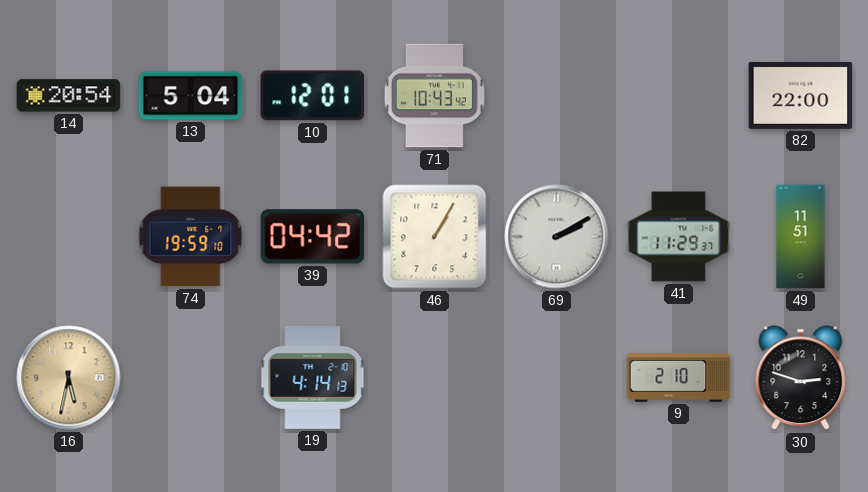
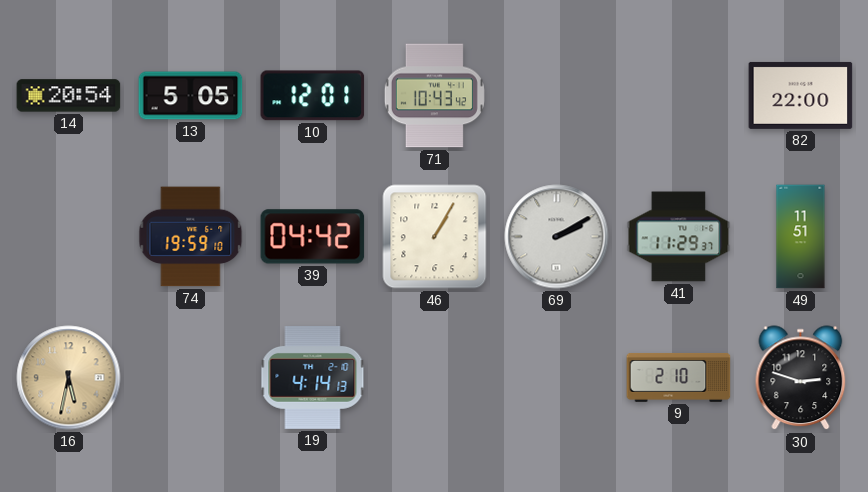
13: 5:04 -> 5:05 (191, 96)
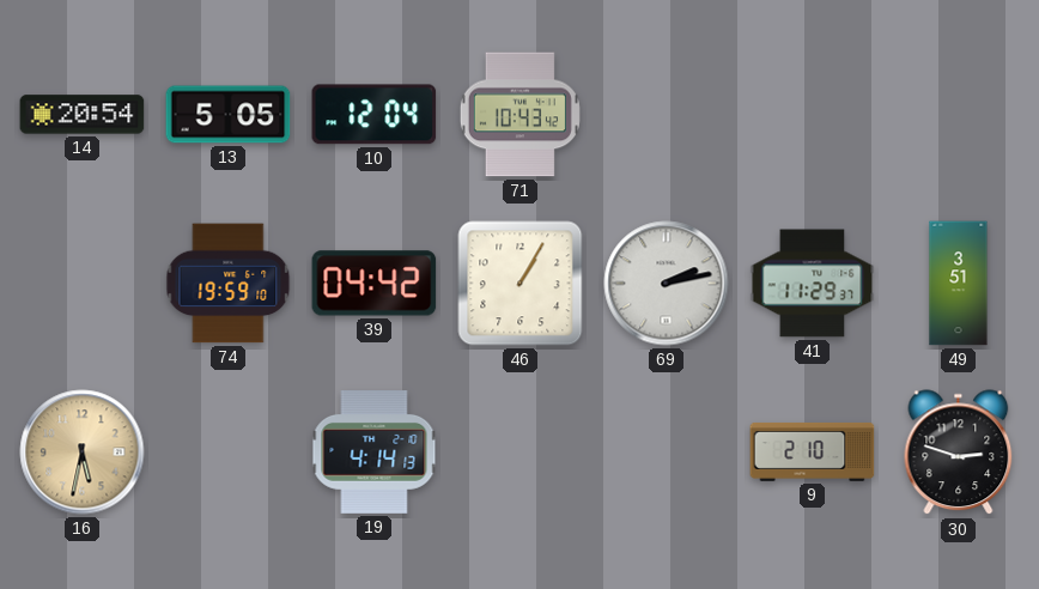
10: 12:01 -> 12:04 (375, 115)
82: 22:00 -> none (801, 95)
69: 2:10 -> 2:13 (667, 284)
49: 11:51 -> 3:51 (959, 284)
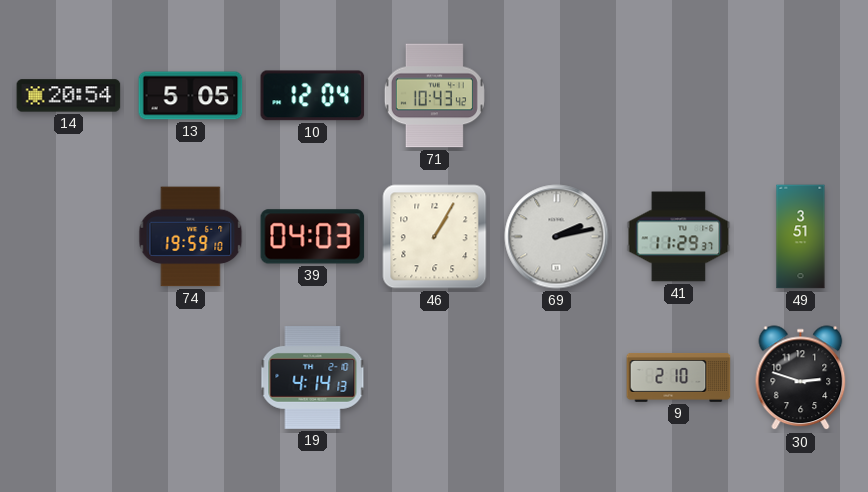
39: 04:42 -> 04:03 (313, 237)
16: 5:32 -> none (83, 453)
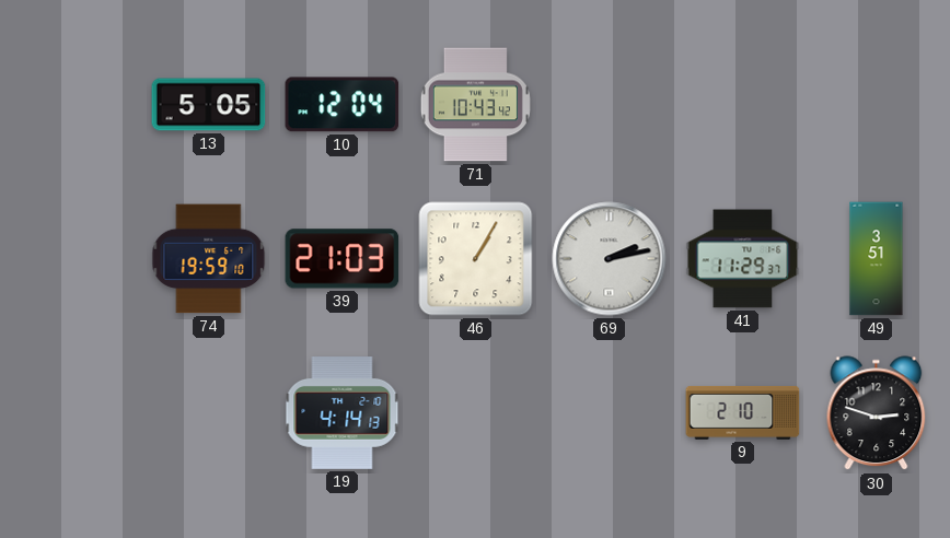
14: 20:54 -> none (69, 96)
39: 04:03 -> 21:03 (343, 259)
